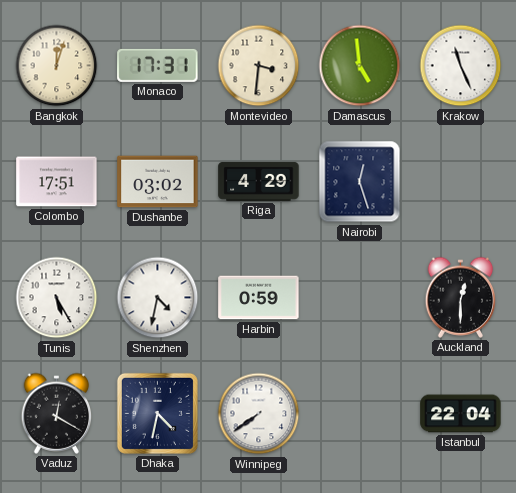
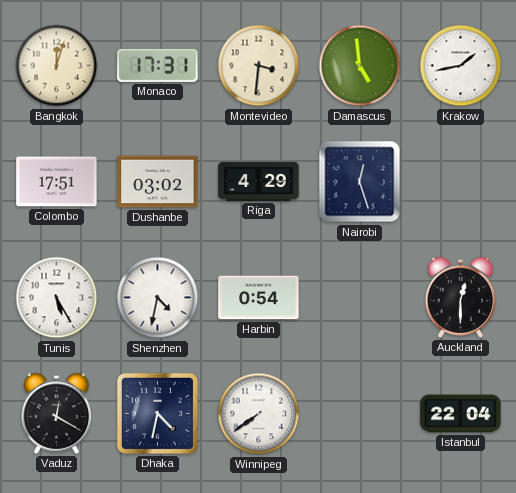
Krakow: 11:26 -> 1:43 (461, 66)
Harbin: 0:59 -> 0:54 (259, 298)
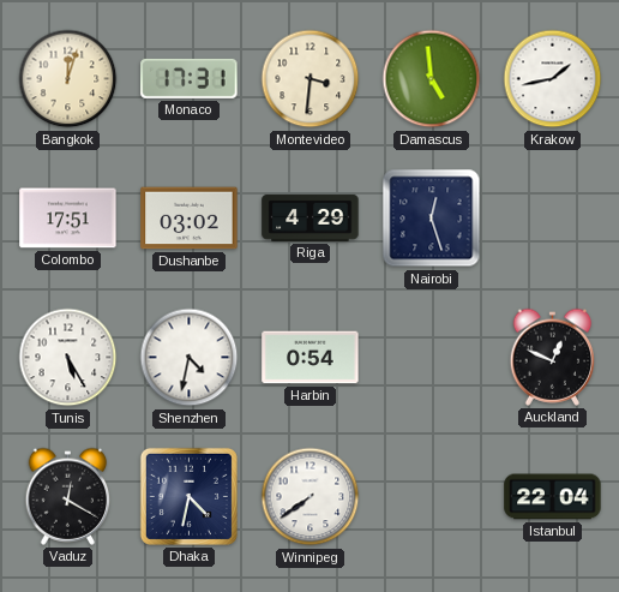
Auckland: 12:30 -> 12:49 (553, 357)
